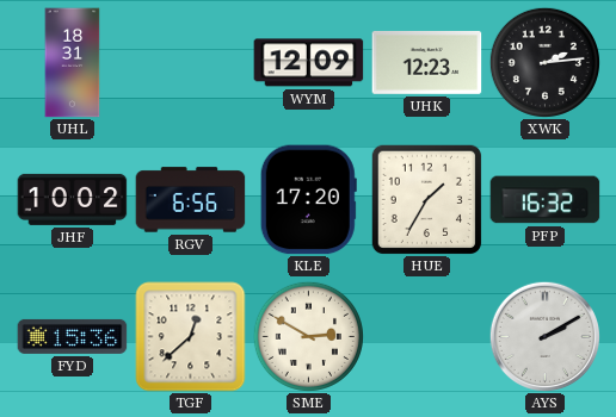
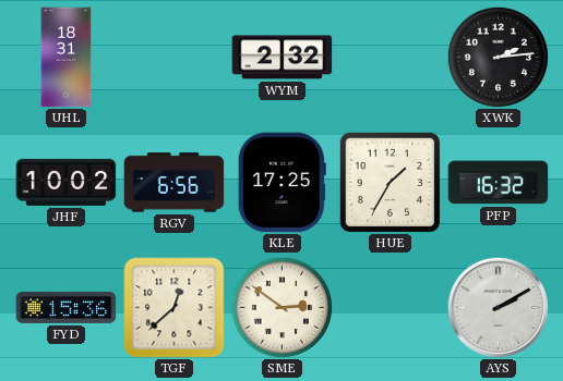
WYM: 12:09 -> 2:32 (283, 58)
UHK: 12:23 -> none (427, 62)
KLE: 17:20 -> 17:25 (281, 183)
SME: 2:50 -> 2:51 (281, 307)
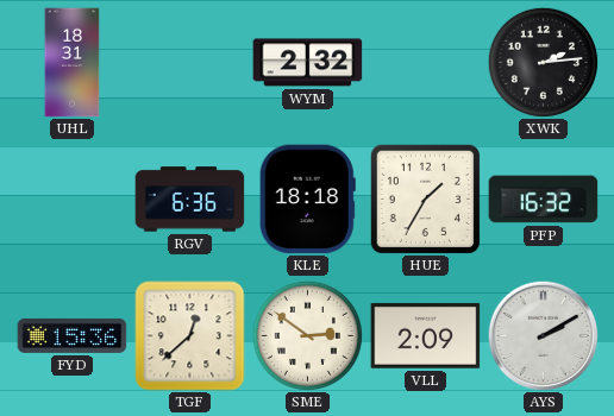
JHF: 10:02 -> none (67, 182)
RGV: 6:56 -> 6:36 (190, 200)
KLE: 17:25 -> 18:18 (307, 200)
VLL: none -> 2:09 (426, 335)
